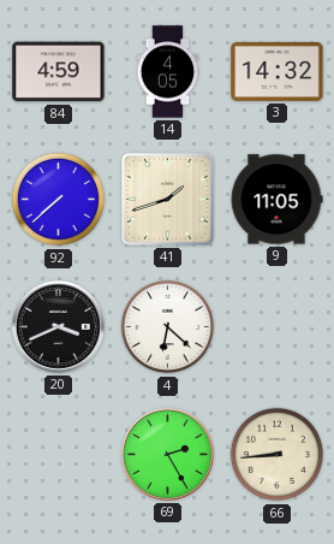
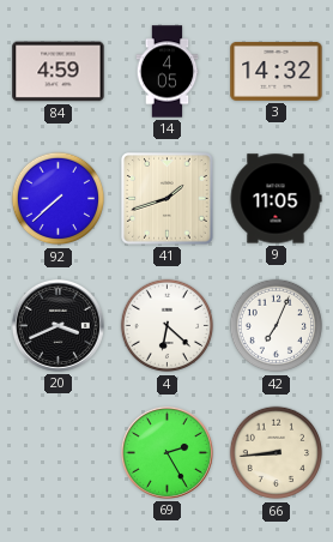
42: none -> 7:04 (277, 326)
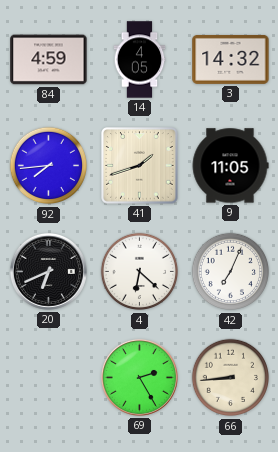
92: 7:38 -> 7:44 (49, 166)
20: 3:41 -> 6:41 (48, 271)
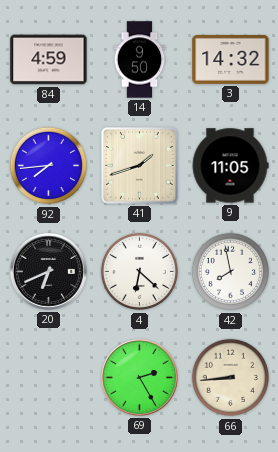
14: 4:05 -> 9:50 (140, 60)
42: 7:04 -> 7:58 (231, 272)
